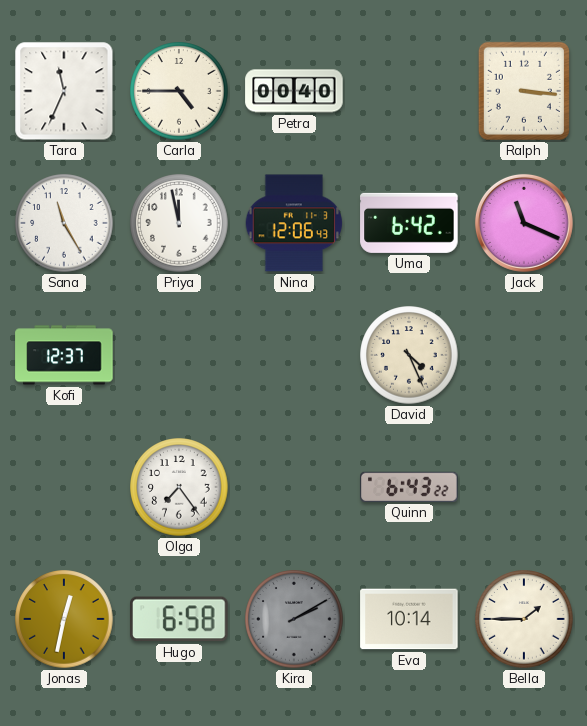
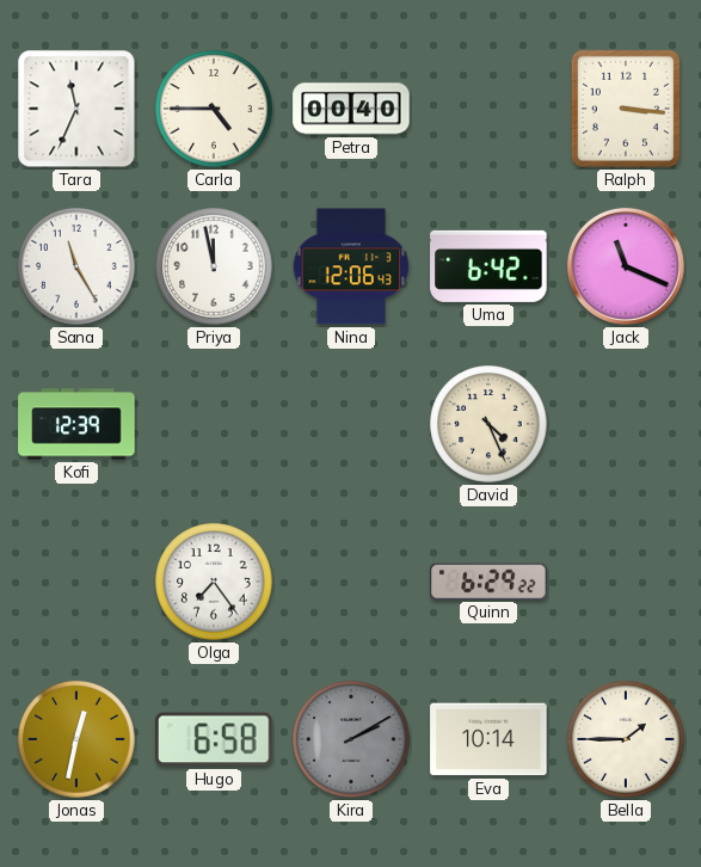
Kofi: 12:37 -> 12:39 (76, 424)
Quinn: 6:43 -> 6:29 (488, 582)
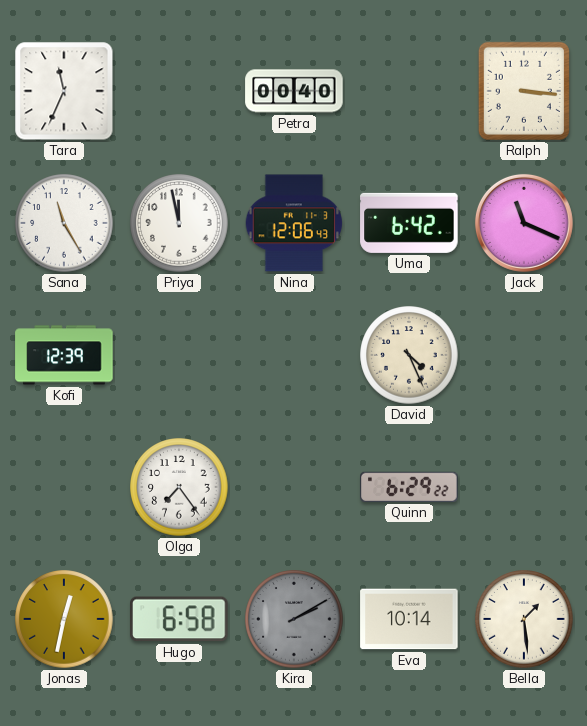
Carla: 4:45 -> none (214, 109)
Bella: 1:45 -> 1:29 (524, 619)
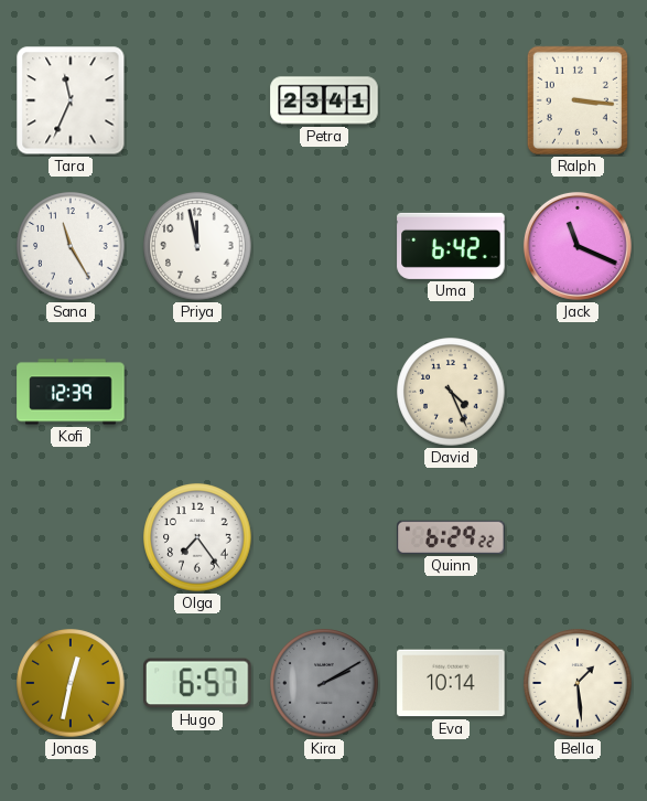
Petra: 00:40 -> 23:41 (324, 100)
Nina: 12:06 -> none (293, 223)
Hugo: 6:58 -> 6:57 (198, 683)
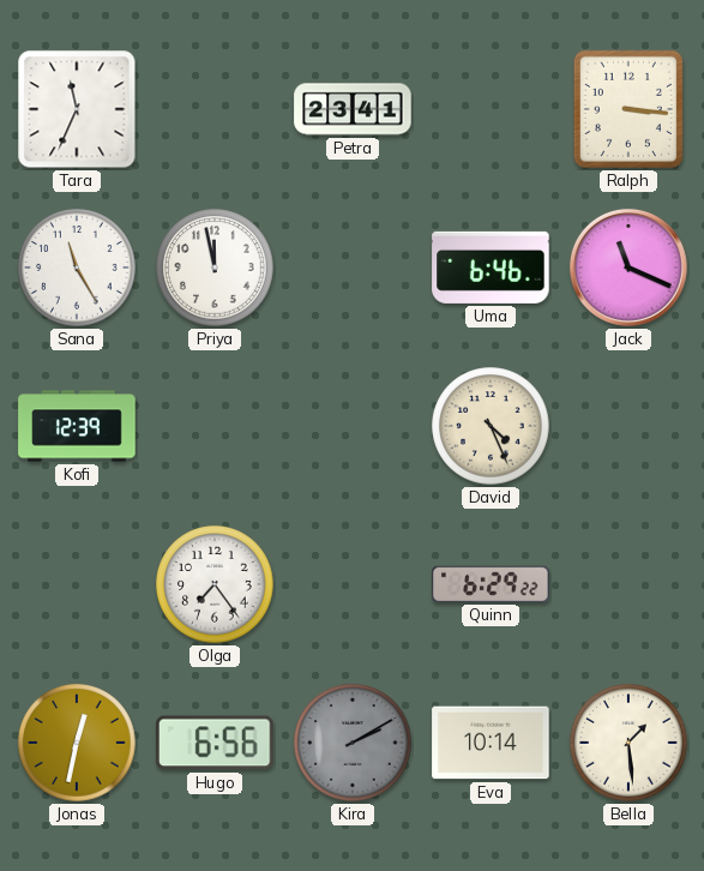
Uma: 6:42 -> 6:46 (491, 268)
Hugo: 6:57 -> 6:56 (216, 743)
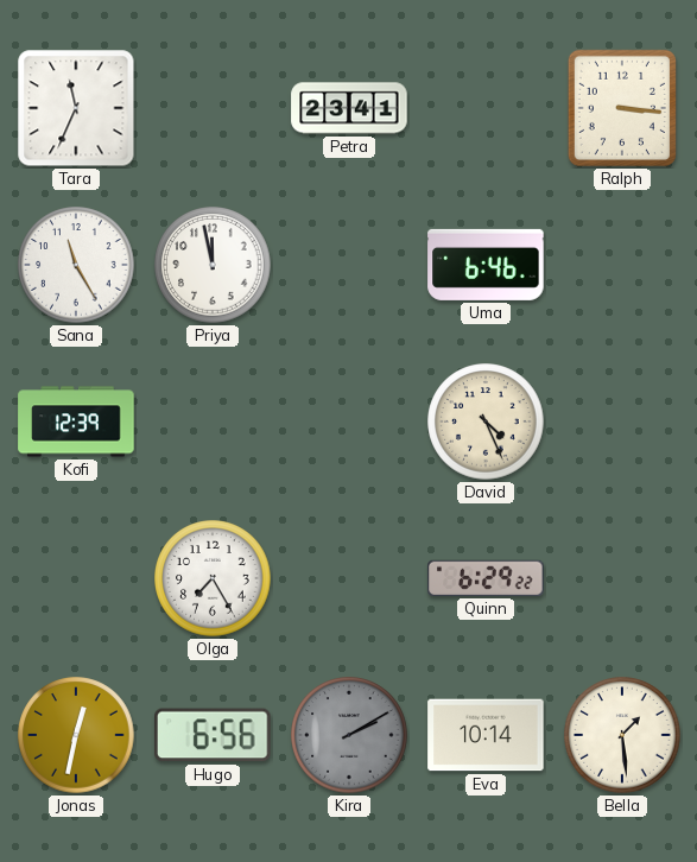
Jack: 11:19 -> none (628, 268)
Olga: 7:24 -> 7:25 (213, 578)
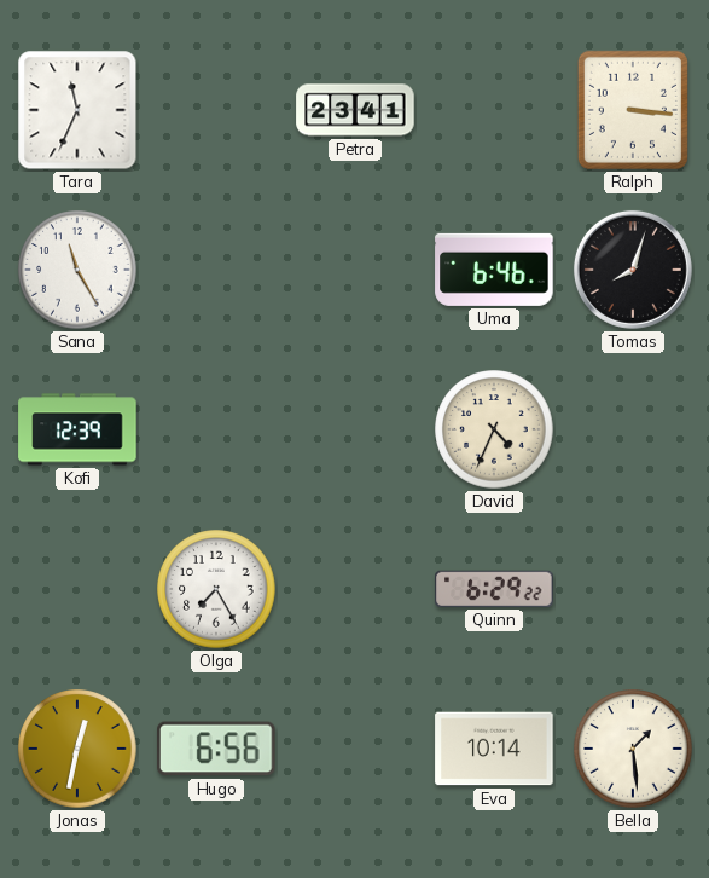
Priya: 11:58 -> none (213, 265)
Tomas: none -> 8:03 (633, 270)
David: 4:26 -> 4:34 (494, 429)
Kira: 2:10 -> none (349, 735)
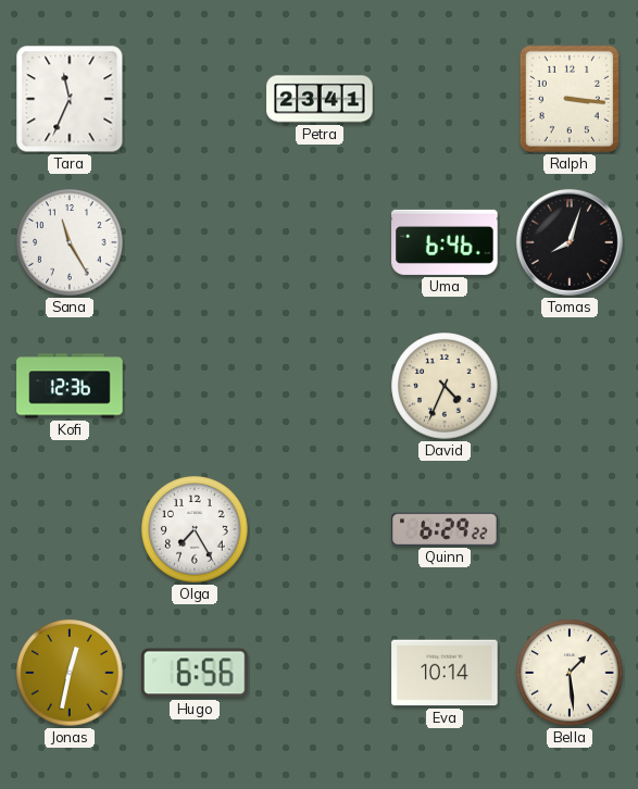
Kofi: 12:39 -> 12:36 (70, 386)
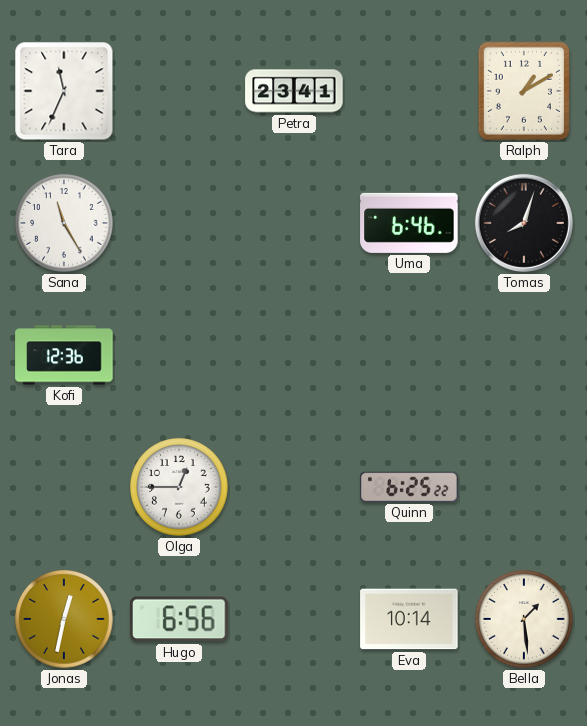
Ralph: 3:16 -> 1:10 (524, 91)
David: 4:34 -> none (445, 386)
Olga: 7:25 -> 12:45 (179, 487)
Quinn: 6:29 -> 6:25 (409, 487)
